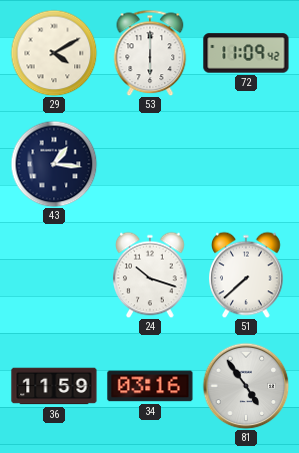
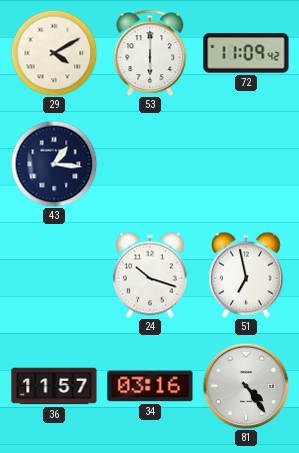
51: 7:38 -> 6:58 (246, 275)
36: 11:59 -> 11:57 (54, 386)
81: 4:54 -> 4:24 (246, 386)
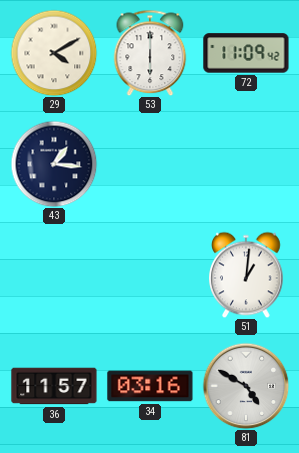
24: 10:18 -> none (150, 275)
51: 6:58 -> 1:01 (246, 275)
81: 4:24 -> 4:50 (246, 386)
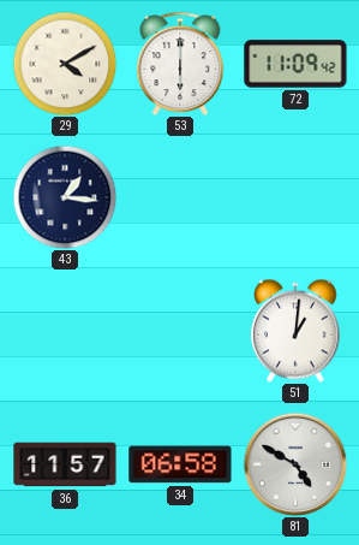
34: 03:16 -> 06:58 (180, 464)
